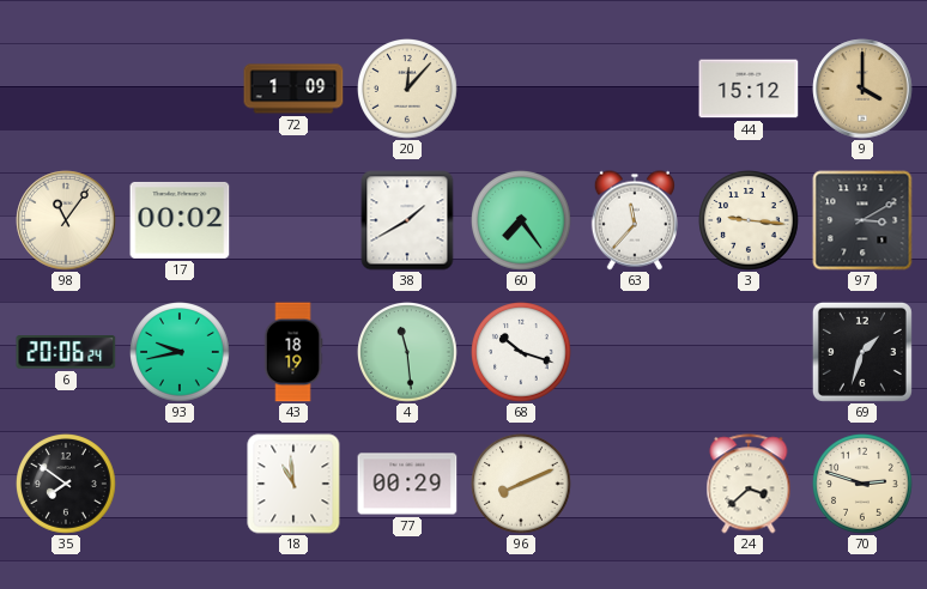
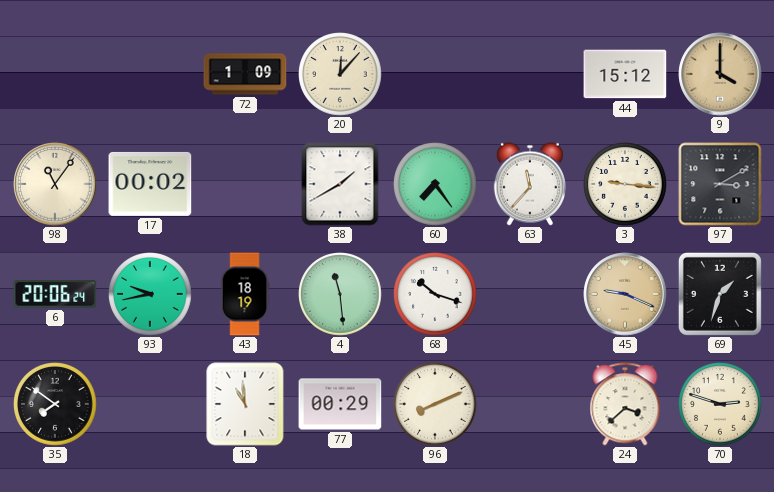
45: none -> 9:19 (625, 294)
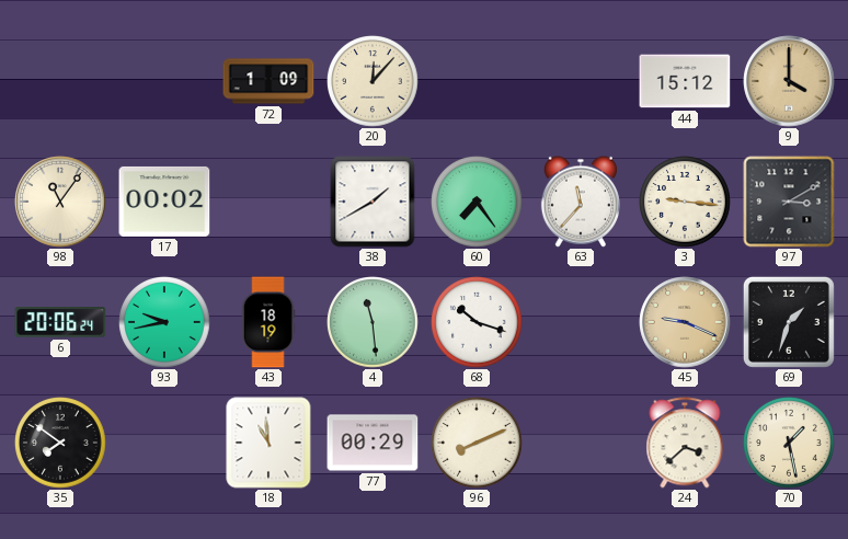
70: 2:48 -> 1:28 (789, 443)
